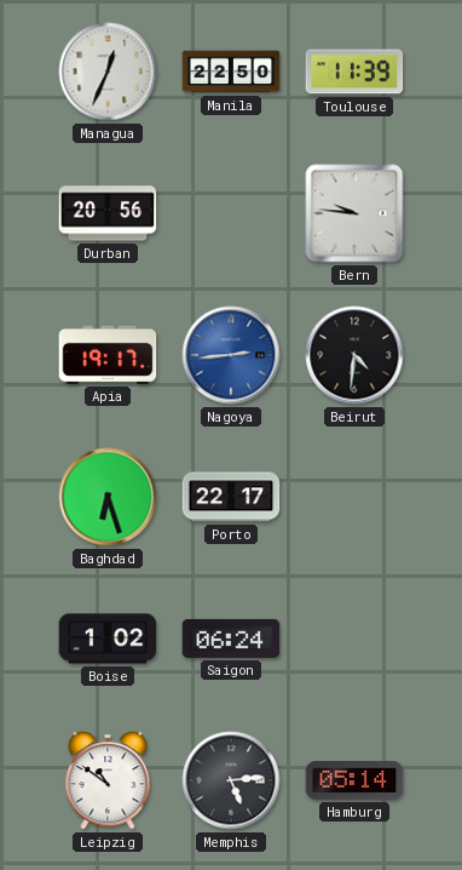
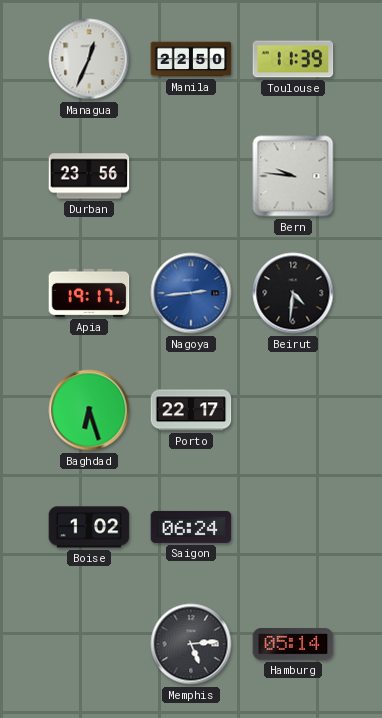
Durban: 20:56 -> 23:56 (89, 176)
Leipzig: 10:51 -> none (108, 780)
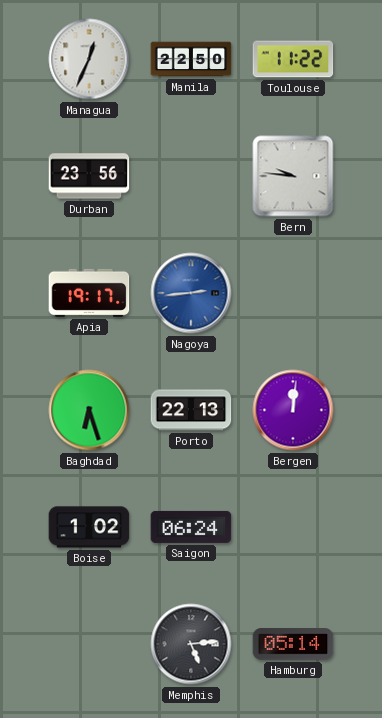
Toulouse: 11:39 -> 11:22 (293, 59)
Beirut: 4:31 -> none (293, 293)
Porto: 22:17 -> 22:13 (191, 410)
Bergen: none -> 12:01 (293, 410)
